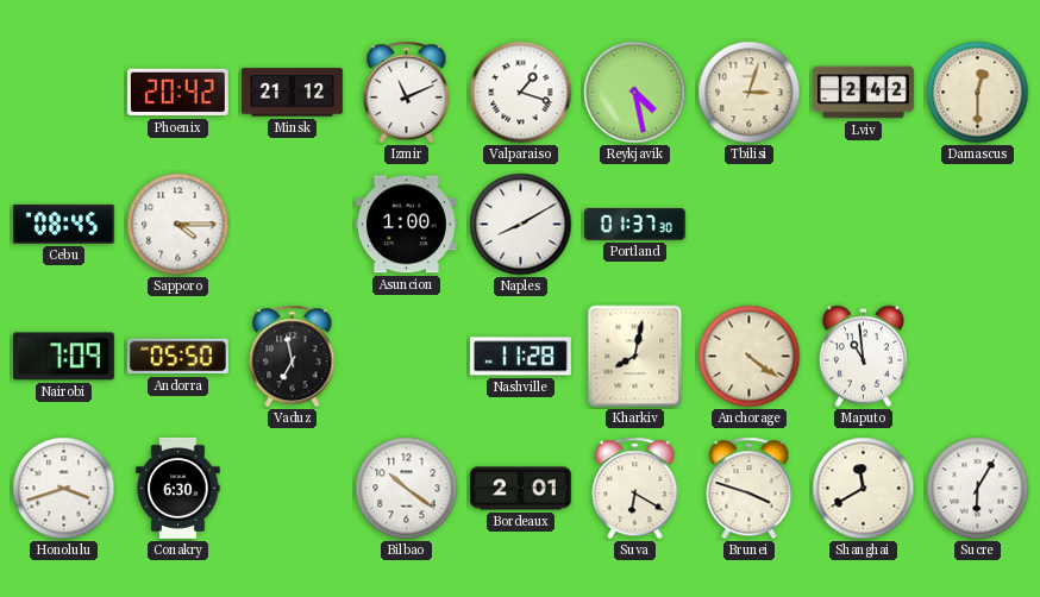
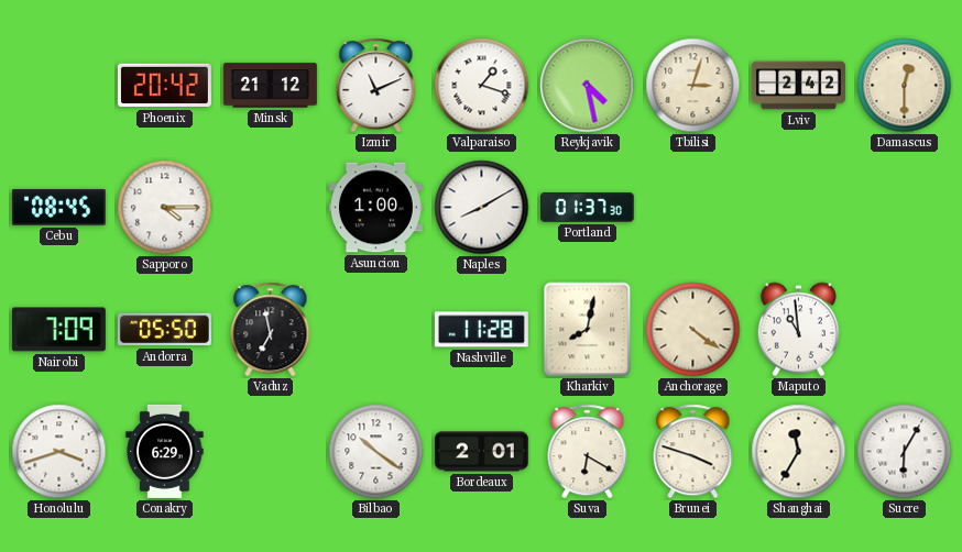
Conakry: 6:30 -> 6:29 (165, 451)
Shanghai: 11:40 -> 11:35 (799, 452)
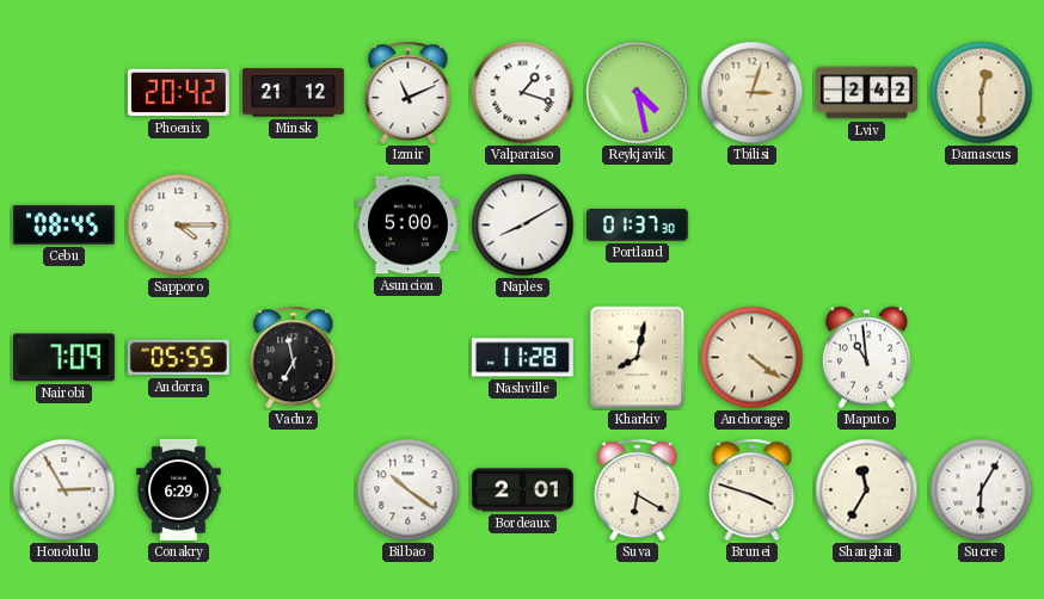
Asuncion: 1:00 -> 5:00 (407, 226)
Andorra: 05:50 -> 05:55 (178, 358)
Honolulu: 3:42 -> 2:55 (65, 490)
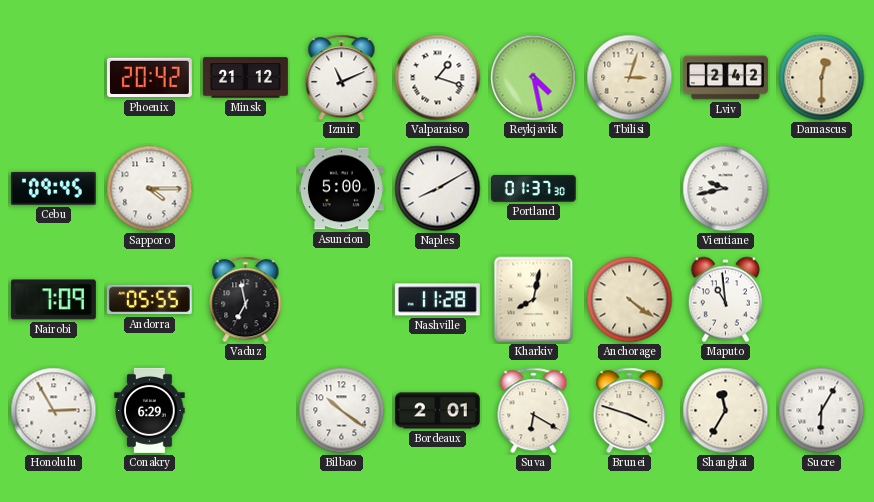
Cebu: 08:45 -> 09:45 (53, 188)
Vientiane: none -> 9:43 (726, 189)
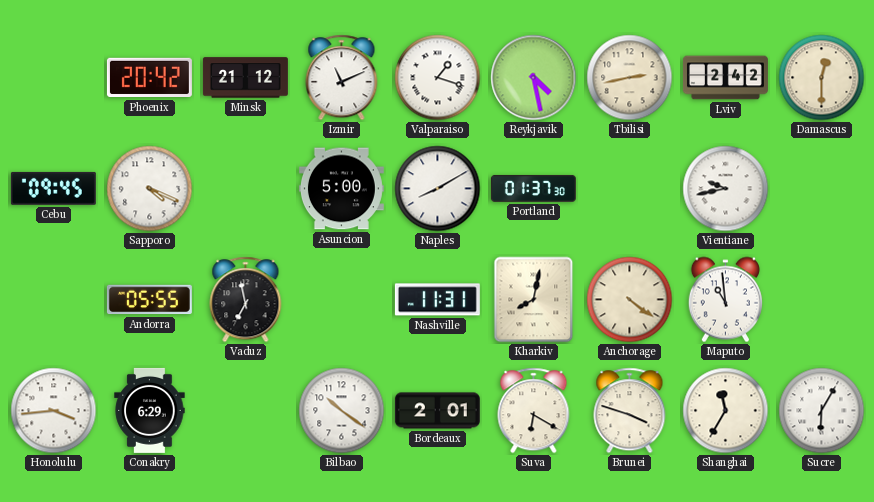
Tbilisi: 3:03 -> 2:43 (630, 78)
Sapporo: 4:15 -> 4:19 (150, 189)
Nairobi: 7:09 -> none (53, 300)
Nashville: 11:28 -> 11:31 (437, 300)
Honolulu: 2:55 -> 3:44 (54, 411)
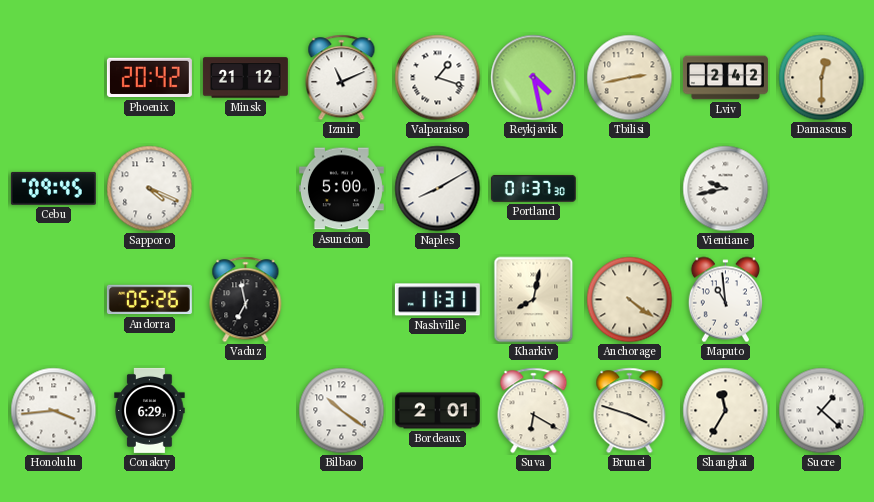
Andorra: 05:55 -> 05:26 (149, 300)
Sucre: 6:05 -> 1:22 (822, 411)
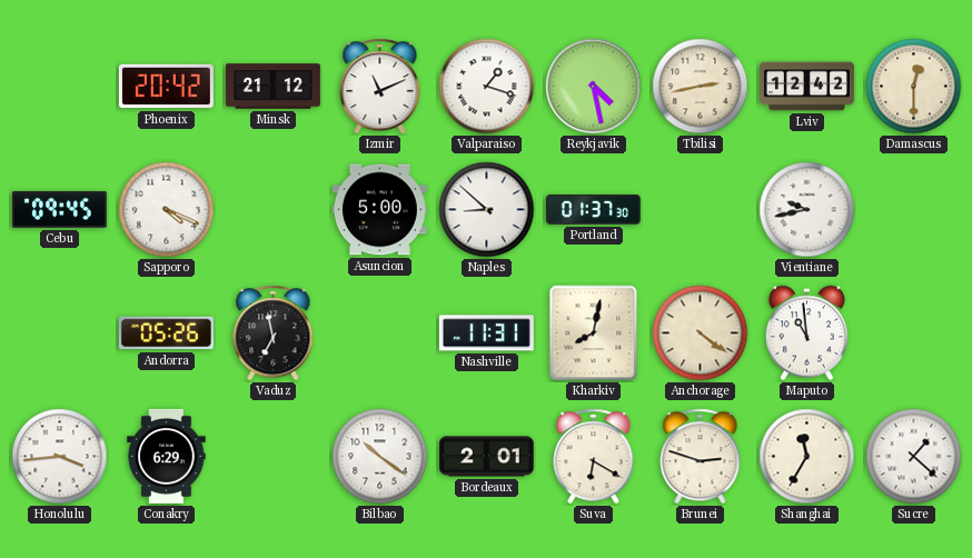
Lviv: 2:42 -> 12:42 (806, 87)
Naples: 8:10 -> 8:52 (487, 210)
Brunei: 3:48 -> 2:48 (701, 457)
